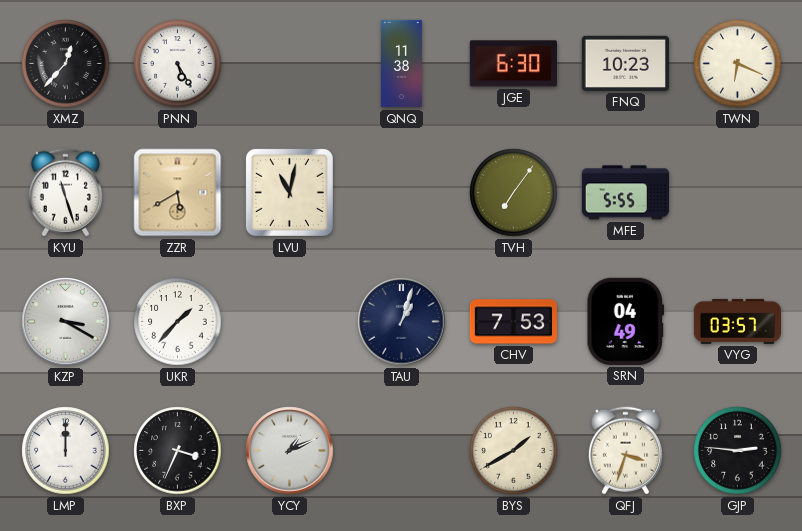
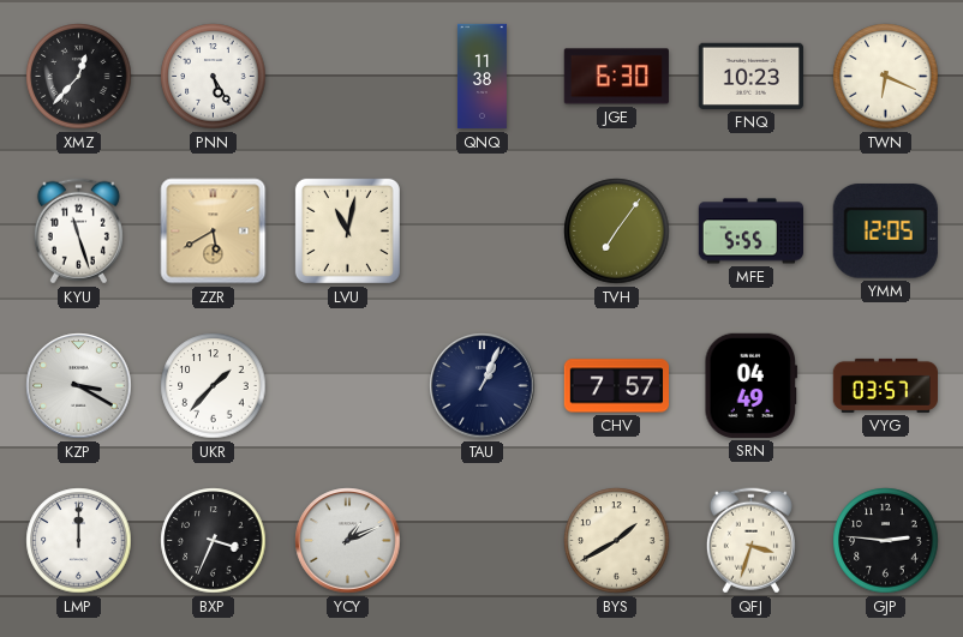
YMM: none -> 12:05 (885, 232)
TAU: 1:03 -> 1:04 (483, 386)
CHV: 7:53 -> 7:57 (616, 386)
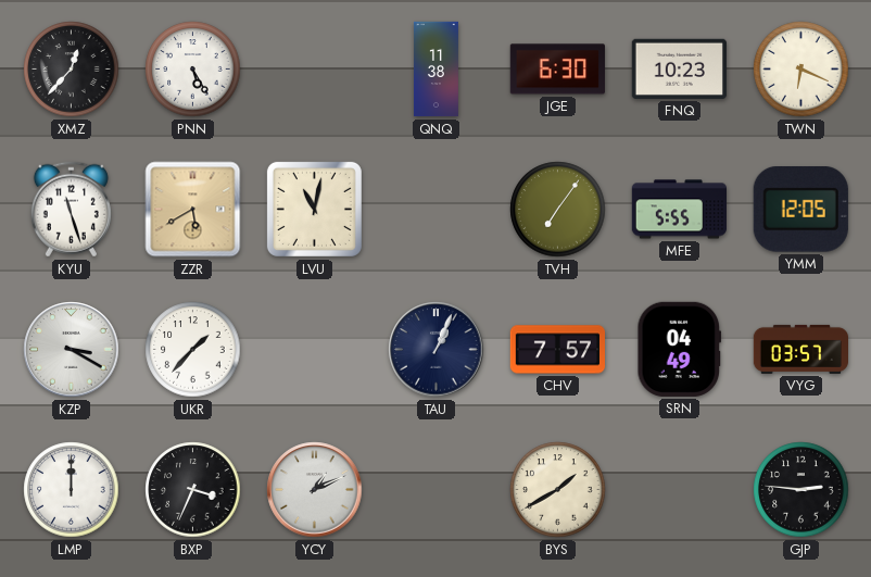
QFJ: 3:33 -> none (750, 541)
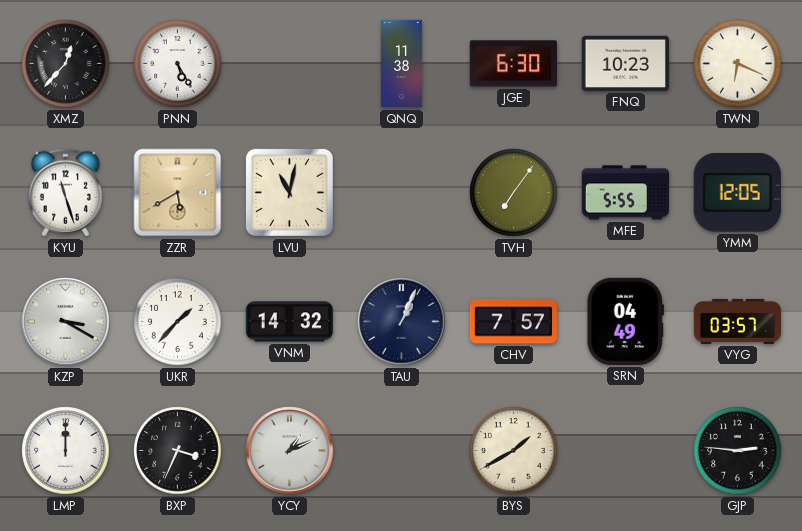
VNM: none -> 14:32 (289, 322)
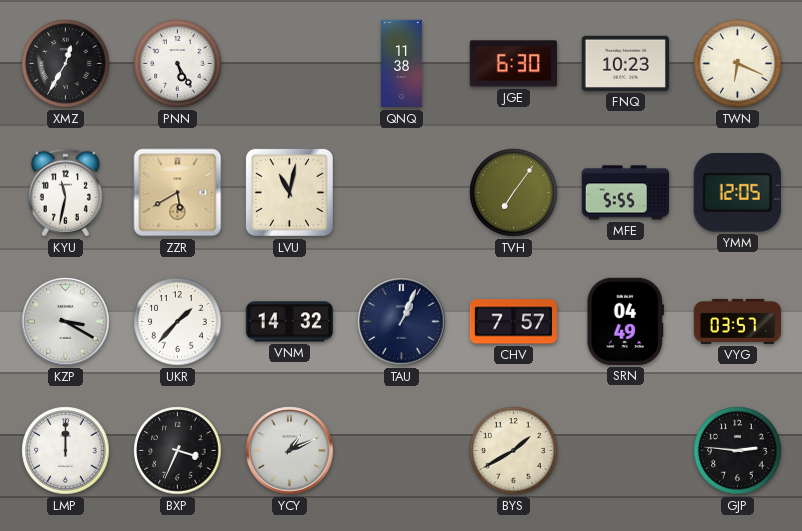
XMZ: 12:37 -> 12:35 (66, 64)
KYU: 11:27 -> 11:32 (65, 193)
